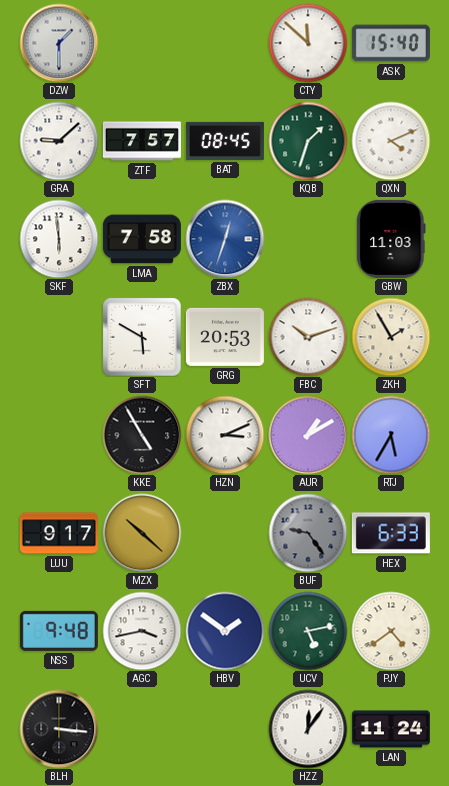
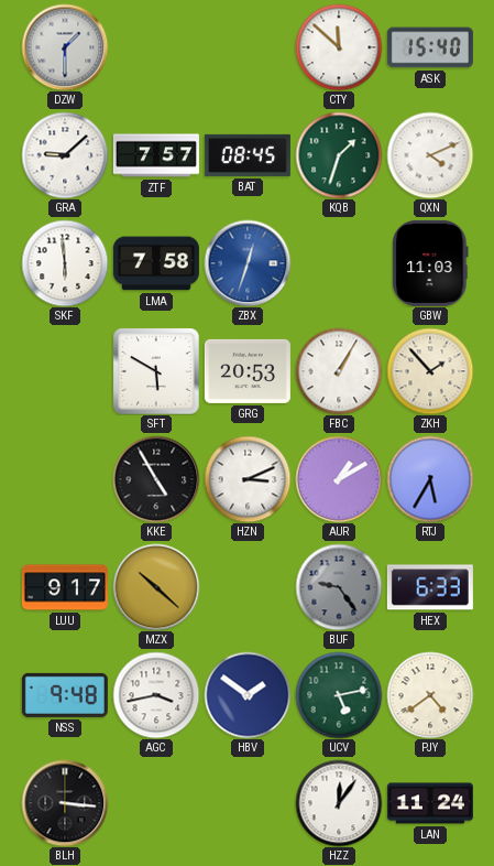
FBC: 10:12 -> 1:05 (339, 371)
ZKH: 1:55 -> 1:53 (430, 371)
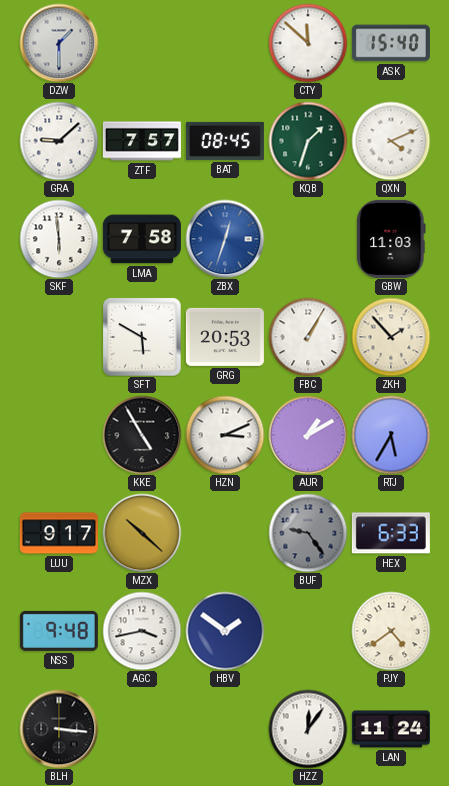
UCV: 5:13 -> none (339, 695)
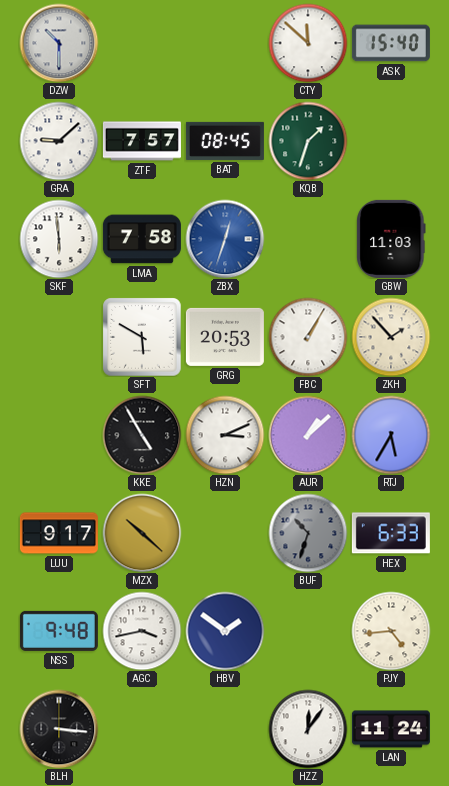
DZW: 1:30 -> 10:30 (59, 43)
QXN: 4:11 -> none (391, 141)
AUR: 1:10 -> 1:08 (308, 435)
BUF: 9:24 -> 10:33 (308, 533)
PJY: 4:39 -> 4:44 (391, 631)
